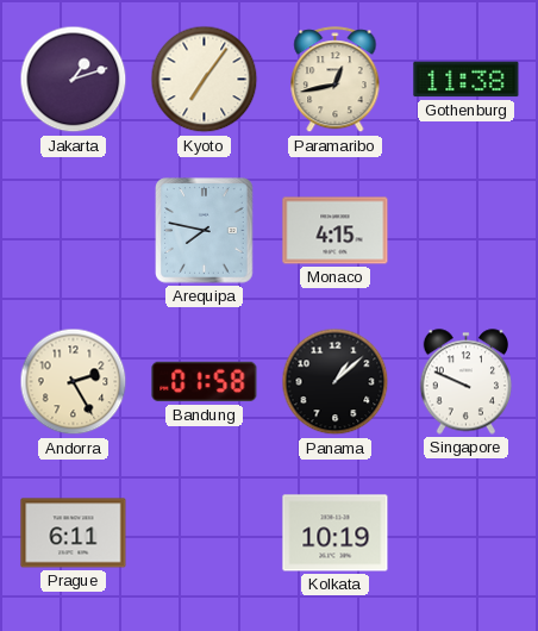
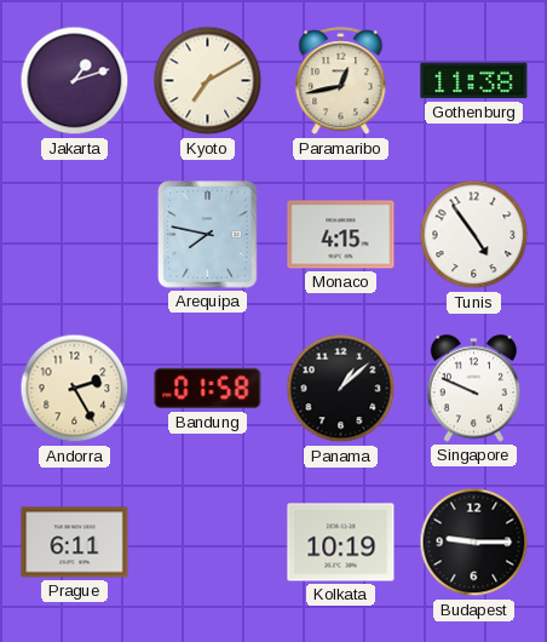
Kyoto: 7:06 -> 7:10 (208, 81)
Tunis: none -> 4:54 (474, 235)
Budapest: none -> 9:15 (474, 543)
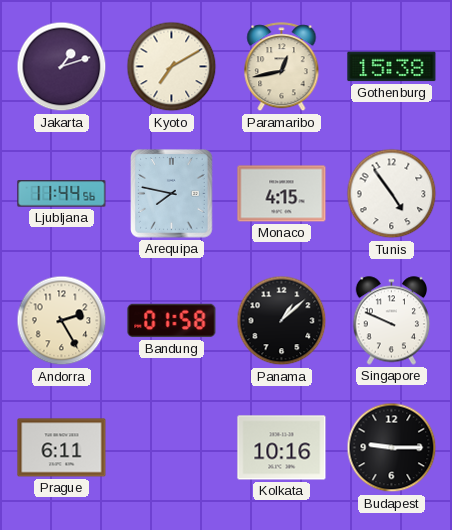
Gothenburg: 11:38 -> 15:38 (392, 67)
Ljubljana: none -> 11:44 (62, 194)
Kolkata: 10:19 -> 10:16 (282, 448)
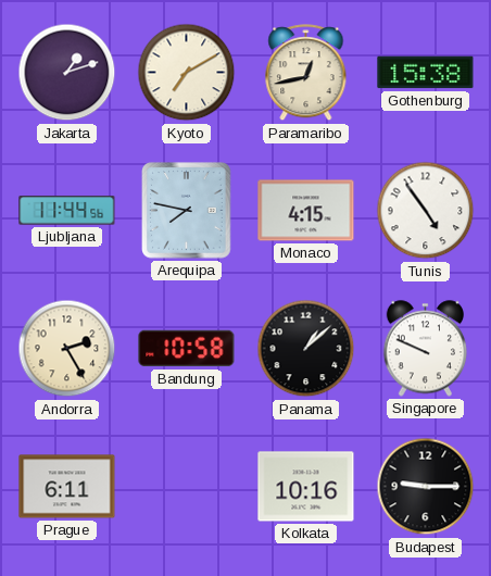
Bandung: 01:58 -> 10:58 (187, 349)
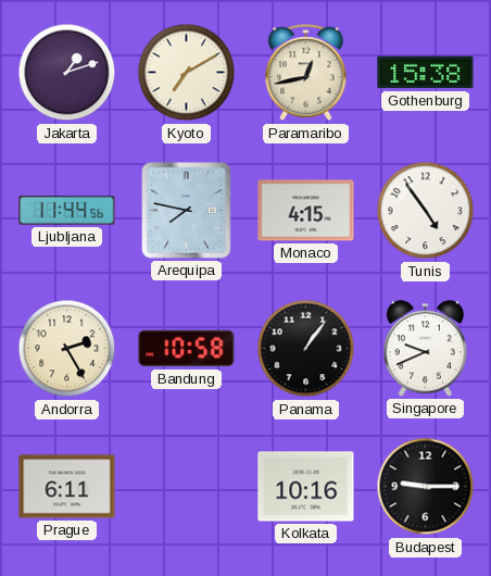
Panama: 1:08 -> 1:06 (306, 349)
Singapore: 9:49 -> 9:41 (426, 349)
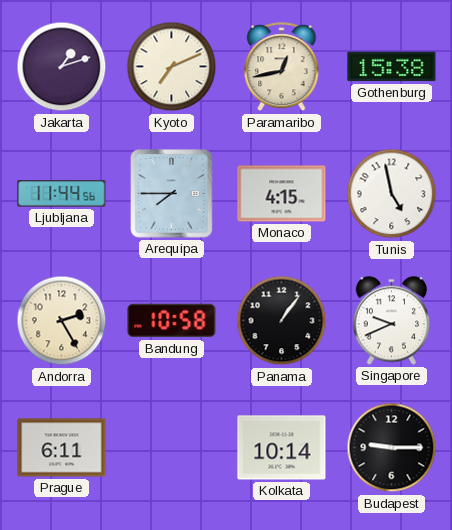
Kyoto: 7:10 -> 7:11 (172, 67)
Arequipa: 7:47 -> 7:45 (172, 194)
Tunis: 4:54 -> 4:58 (392, 194)
Kolkata: 10:16 -> 10:14 (282, 448)
